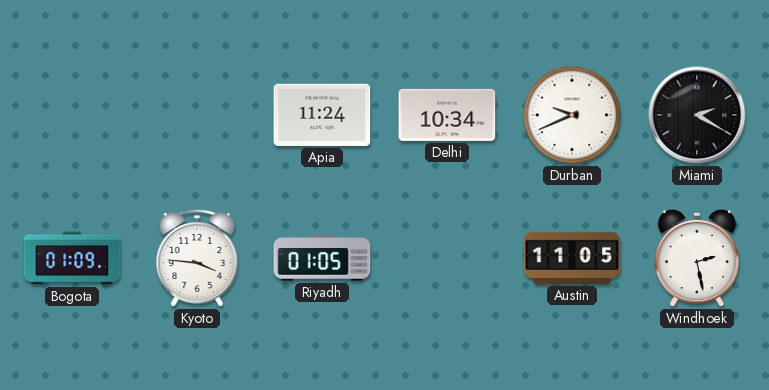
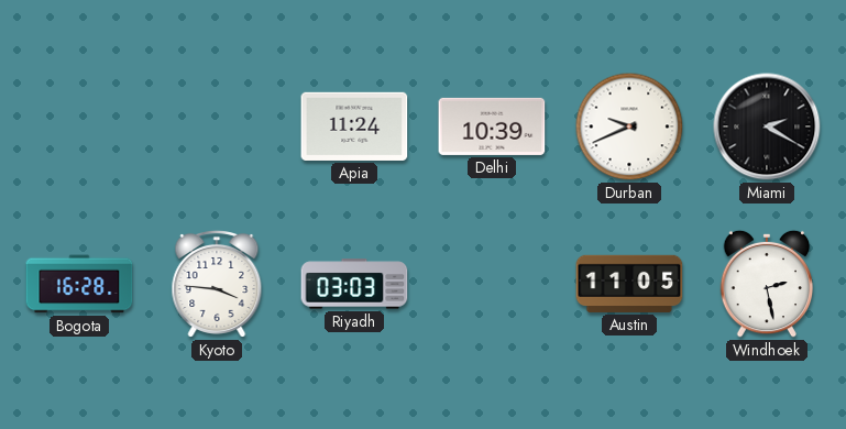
Delhi: 10:34 -> 10:39 (492, 127)
Bogota: 01:09 -> 16:28 (79, 284)
Riyadh: 01:05 -> 03:03 (354, 284)
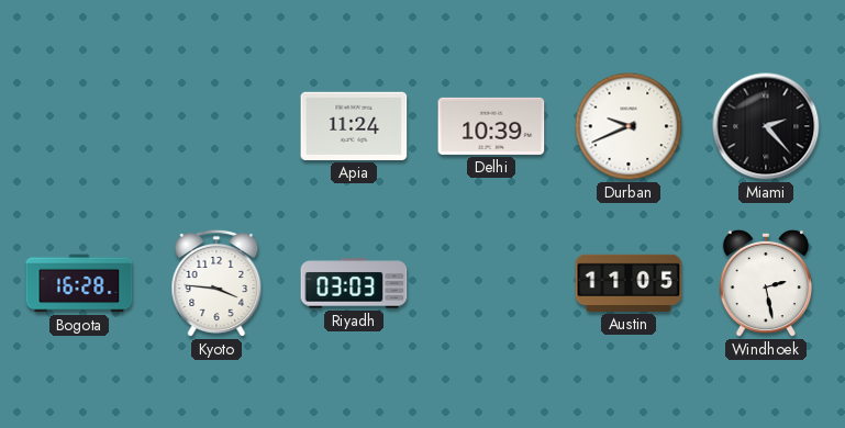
Miami: 2:20 -> 2:23 (766, 126)
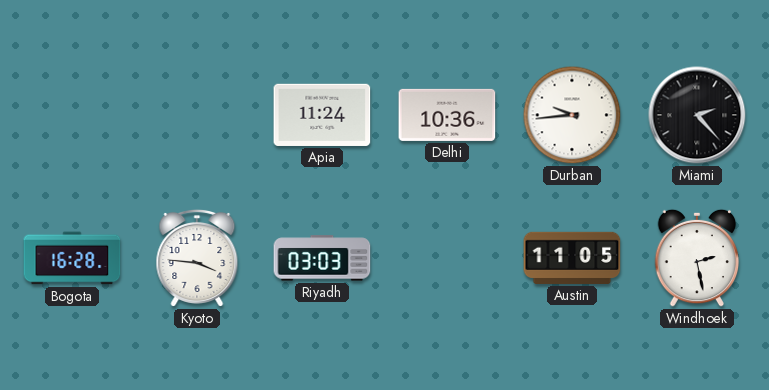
Delhi: 10:39 -> 10:36 (447, 115)
Durban: 9:41 -> 9:44 (572, 115)
